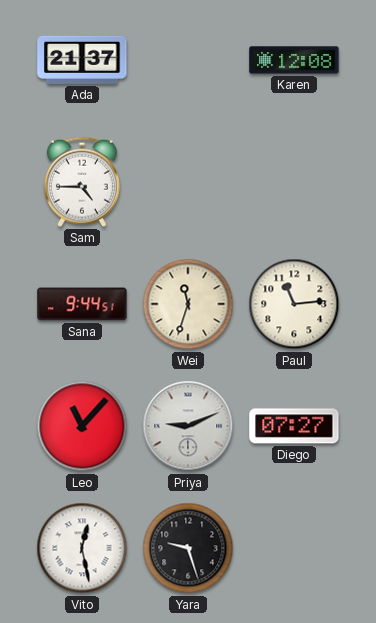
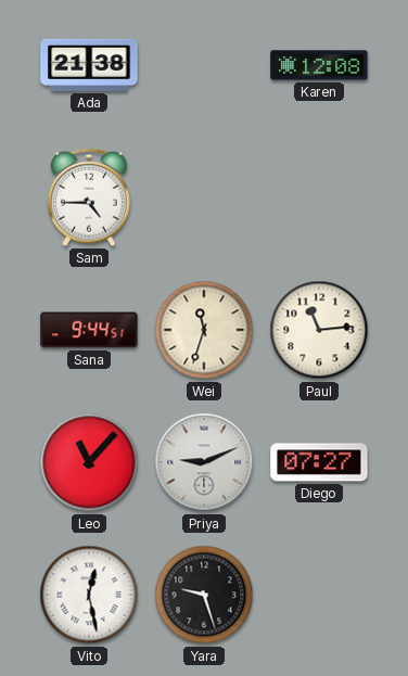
Ada: 21:37 -> 21:38 (89, 65)
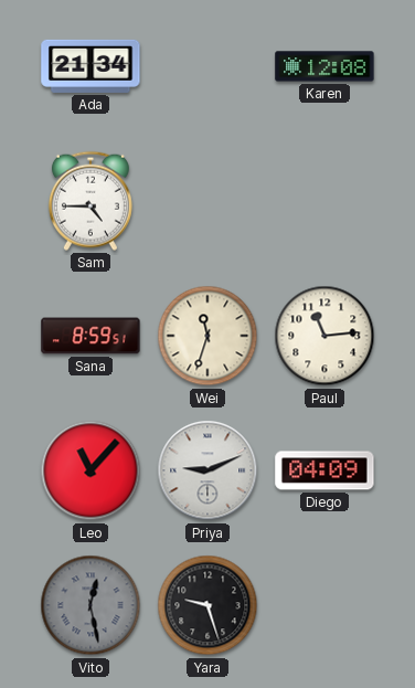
Ada: 21:38 -> 21:34 (91, 66)
Sana: 9:44 -> 8:59 (91, 336)
Diego: 07:27 -> 04:09 (324, 470)
Vito dial: white -> grey (91, 605)
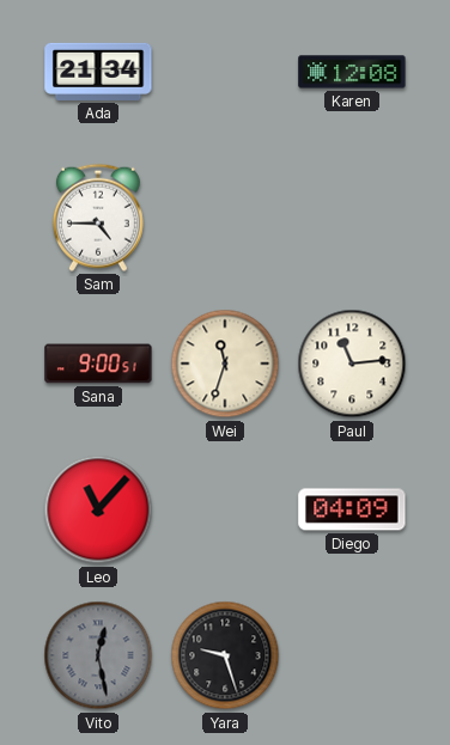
Sana: 8:59 -> 9:00 (98, 364)
Priya: 9:11 -> none (208, 470)
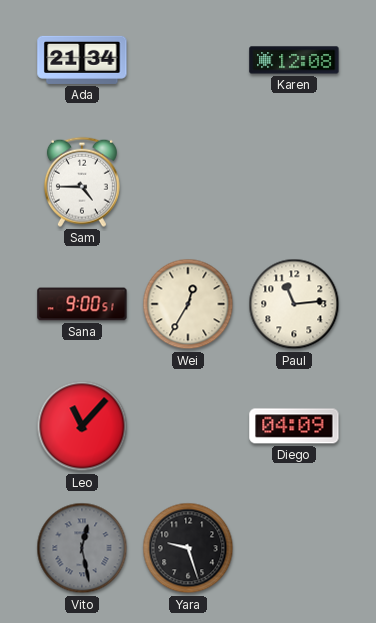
Wei: 11:33 -> 12:35 (188, 304)
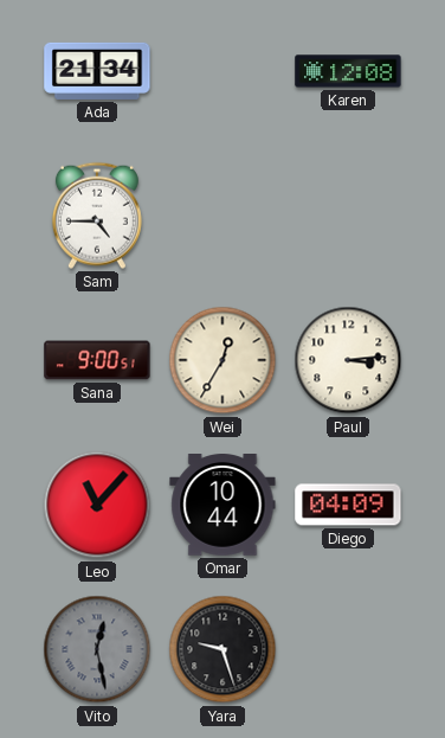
Paul: 11:14 -> 3:14 (348, 360)
Omar: none -> 10:44 (222, 506)
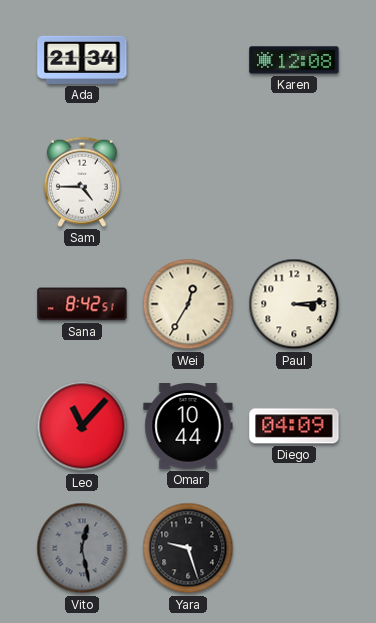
Sana: 9:00 -> 8:42 (82, 304)
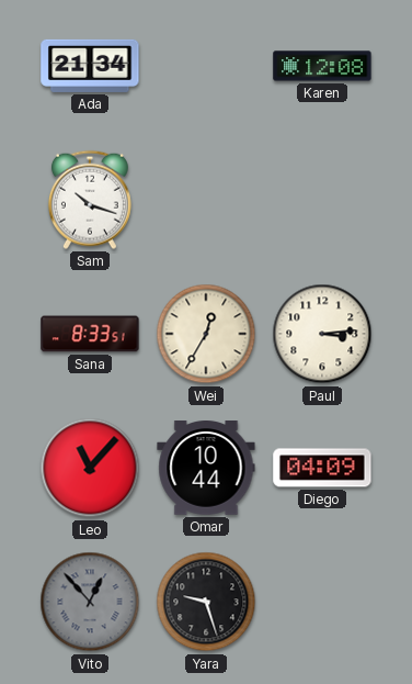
Sam: 4:45 -> 10:18 (90, 200)
Sana: 8:42 -> 8:33 (90, 334)
Vito: 12:28 -> 12:53 (90, 602)
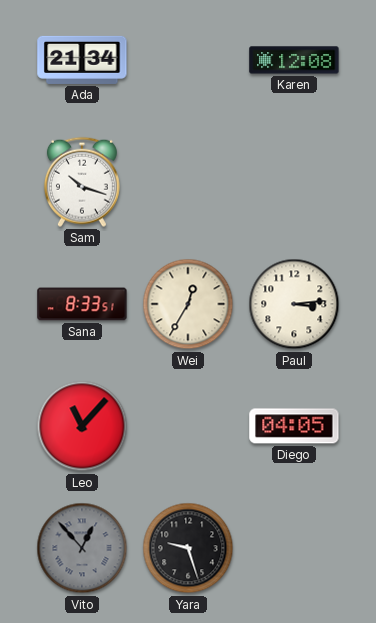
Omar: 10:44 -> none (206, 469)
Diego: 04:09 -> 04:05 (294, 426)
